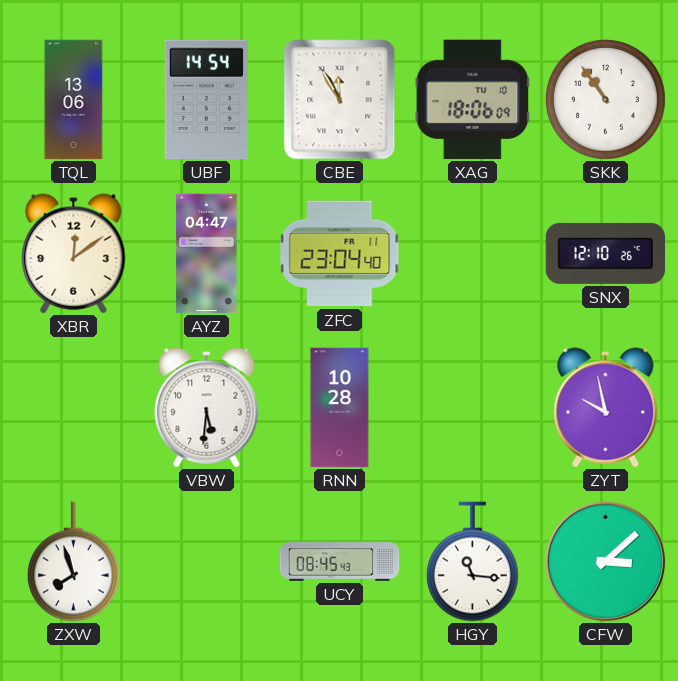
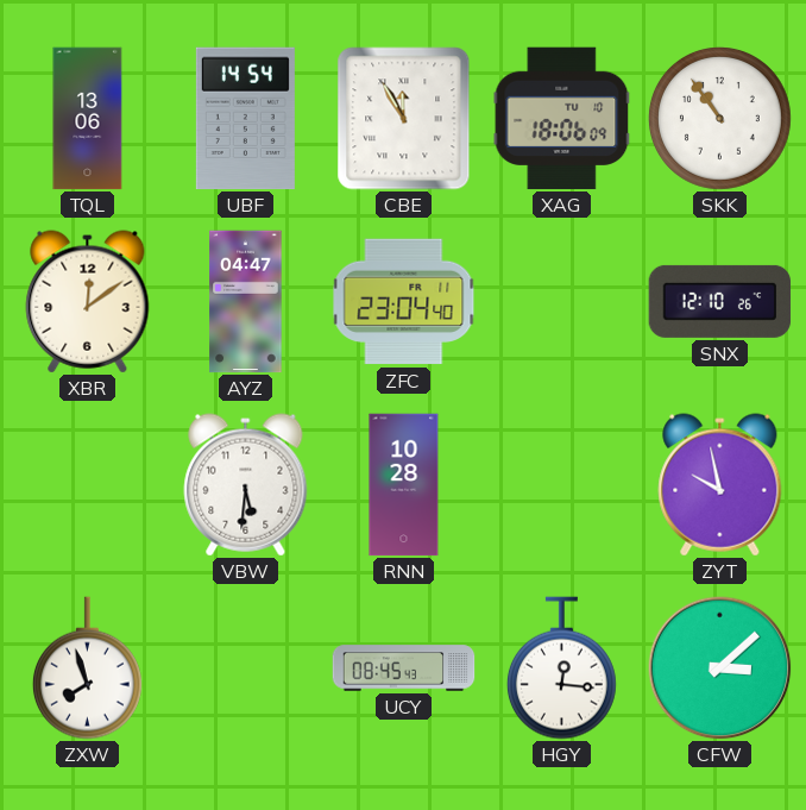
HGY: 11:16 -> 12:16 (561, 668)
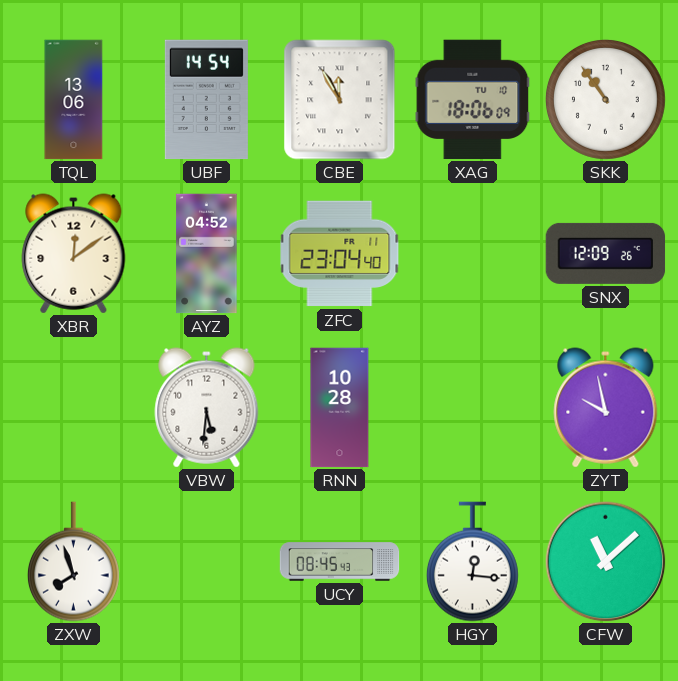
AYZ: 04:47 -> 04:52 (207, 254)
SNX: 12:10 -> 12:09 (606, 253)
CFW: 3:08 -> 11:08 (606, 562)
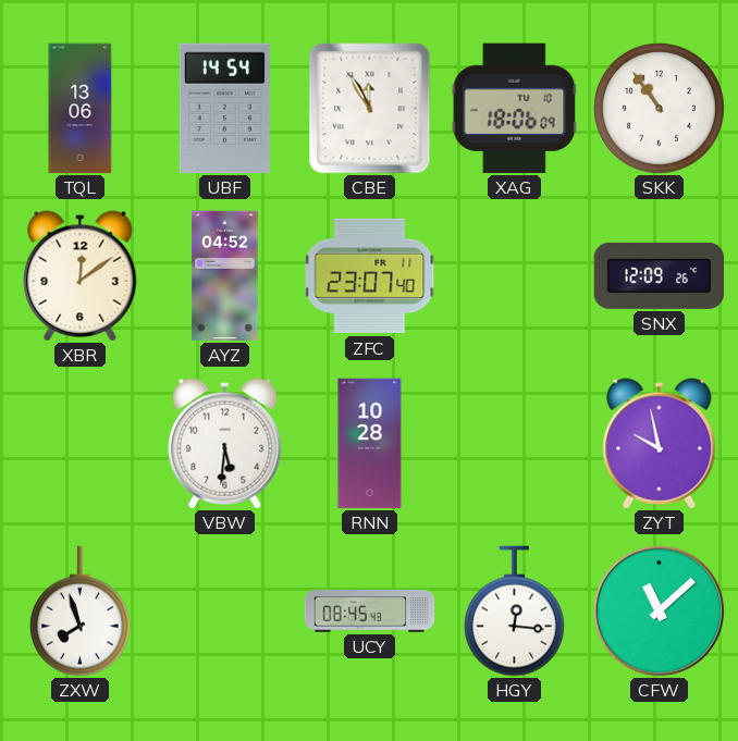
ZFC: 23:04 -> 23:07 (370, 276)
